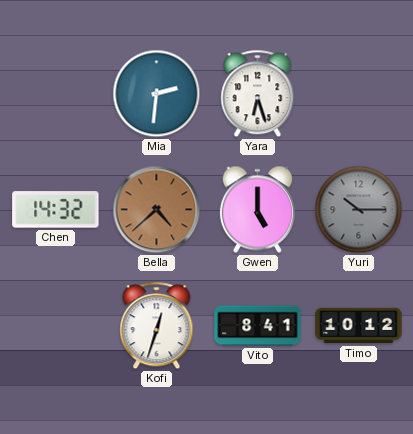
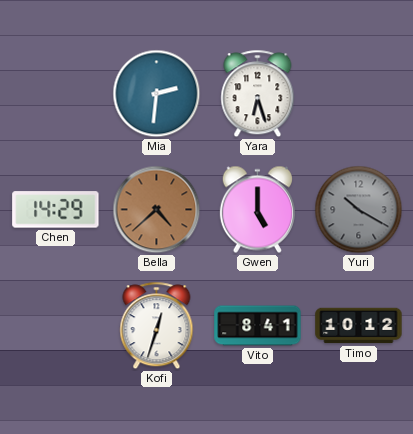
Chen: 14:32 -> 14:29 (56, 210)
Yuri: 10:15 -> 10:20 (359, 210)
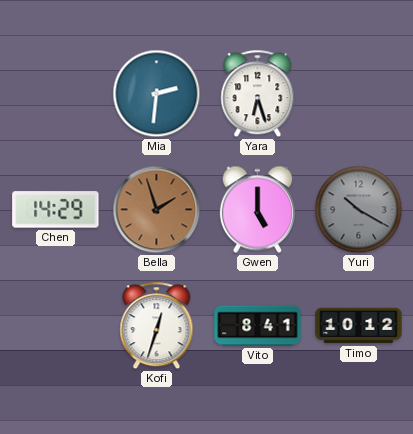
Bella: 4:38 -> 1:57 (157, 210)
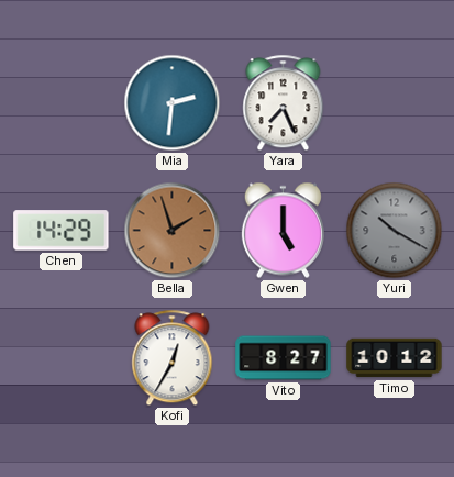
Yara: 6:27 -> 7:26 (284, 103)
Kofi: 12:33 -> 12:35 (173, 358)
Vito: 8:41 -> 8:27 (284, 358)
